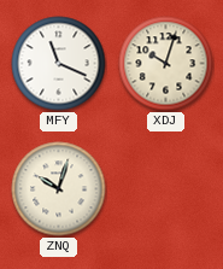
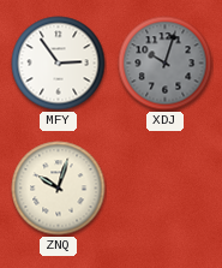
MFY: 11:19 -> 2:54 (59, 64)
XDJ dial: cream -> grey (166, 64)
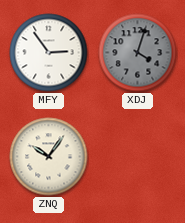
XDJ: 10:03 -> 4:03 (138, 53)
ZNQ: 10:03 -> 10:06 (49, 157)
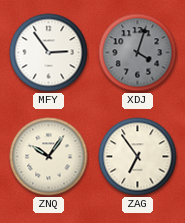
ZAG: none -> 6:54 (138, 157)
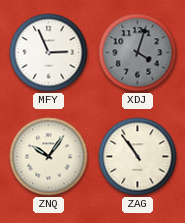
MFY: 2:54 -> 2:56 (49, 53)
ZAG: 6:54 -> 10:54 (138, 157)
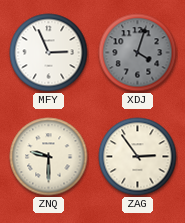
ZNQ: 10:06 -> 9:30 (49, 157)
ZAG: 10:54 -> 2:54 (138, 157)
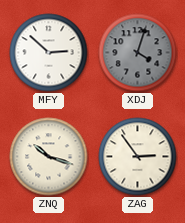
MFY: 2:56 -> 2:52 (49, 53)
ZNQ: 9:30 -> 10:18 (49, 157)
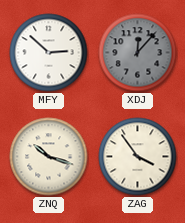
XDJ: 4:03 -> 12:07 (138, 53)
ZAG: 2:54 -> 3:54 (138, 157)
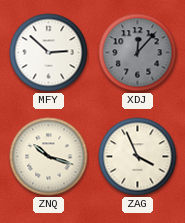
ZAG: 3:54 -> 3:56 (138, 157)
